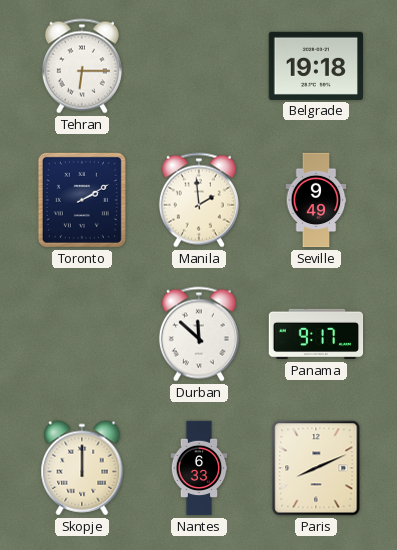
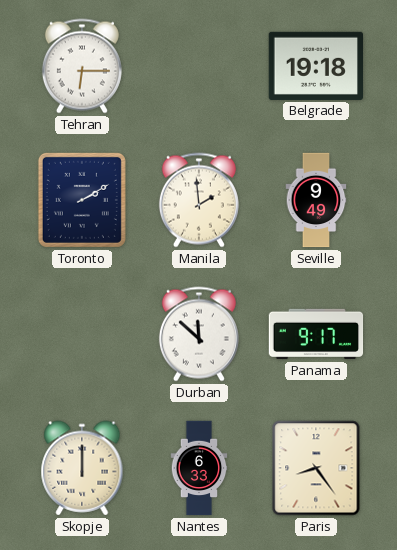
Paris: 8:11 -> 8:24 (316, 468)
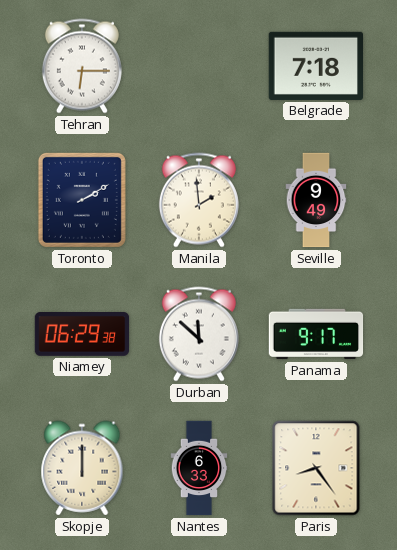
Belgrade: 19:18 -> 7:18 (315, 66)
Niamey: none -> 06:29 (82, 335)
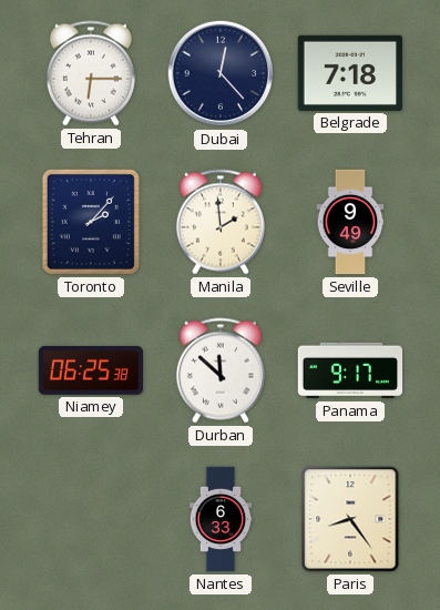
Dubai: none -> 12:23 (221, 73)
Toronto: 2:10 -> 2:07 (91, 222)
Niamey: 06:29 -> 06:25 (91, 372)
Skopje: 12:00 -> none (82, 468)
